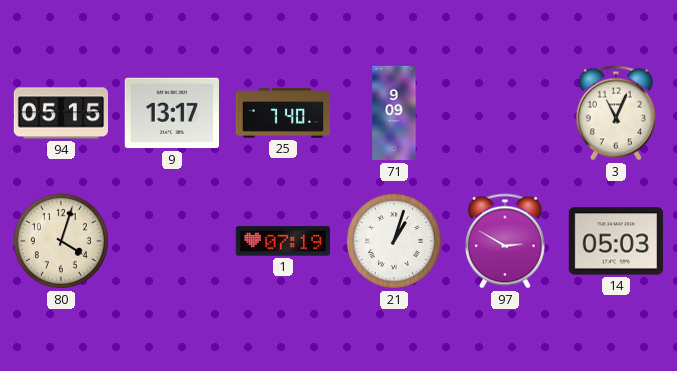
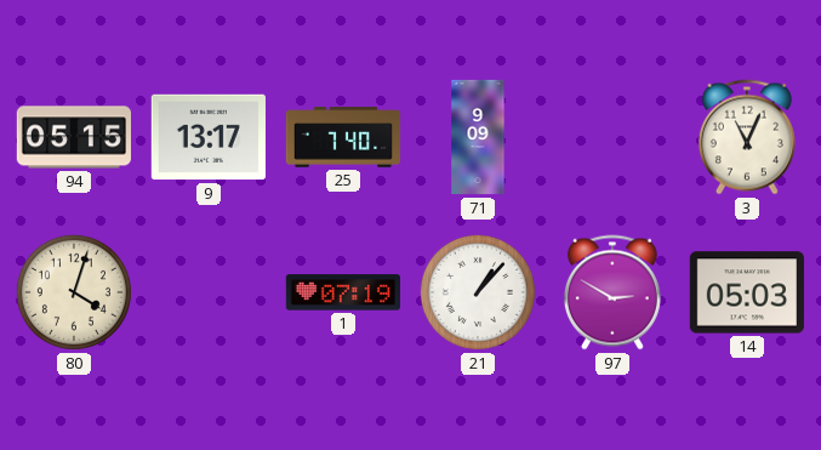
21: 1:03 -> 1:07 (478, 292)
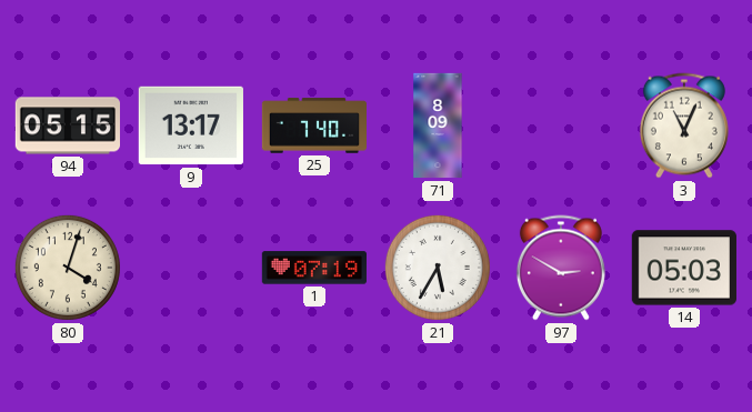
71: 9:09 -> 8:09 (438, 125)
21: 1:07 -> 5:35 (438, 268)
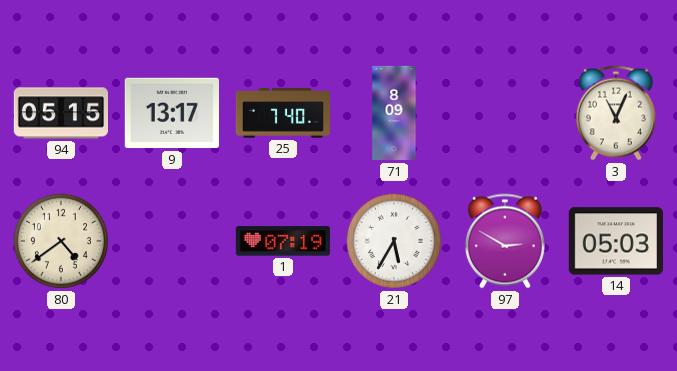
80: 4:03 -> 4:39 (61, 241)
